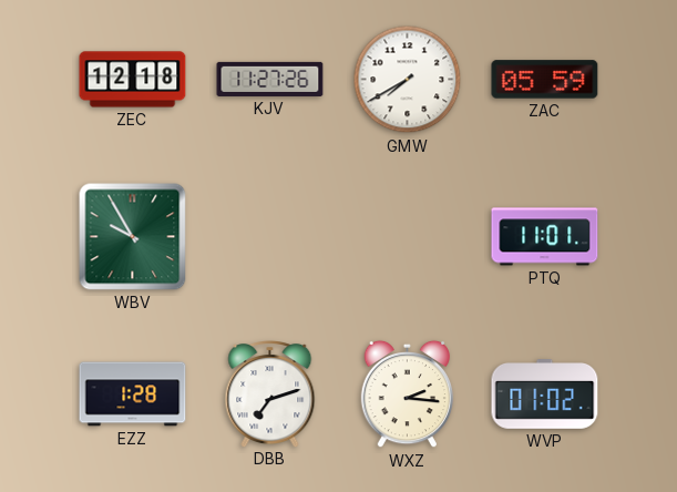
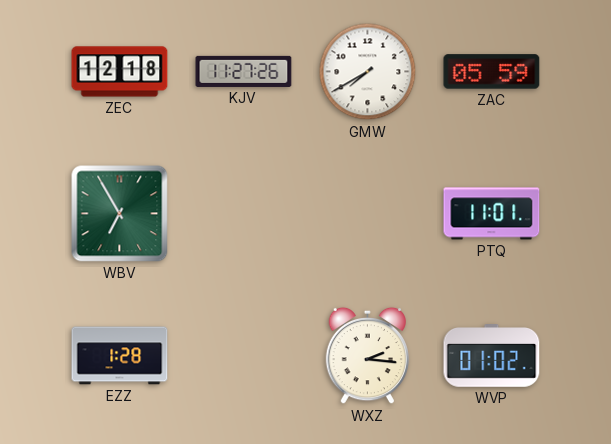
WBV: 9:55 -> 6:55 (120, 214)
DBB: 7:12 -> none (270, 394)
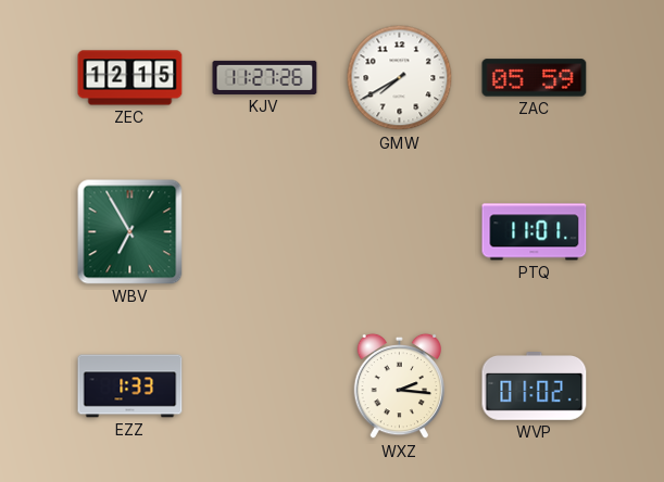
ZEC: 12:18 -> 12:15 (130, 78)
EZZ: 1:28 -> 1:33 (130, 386)
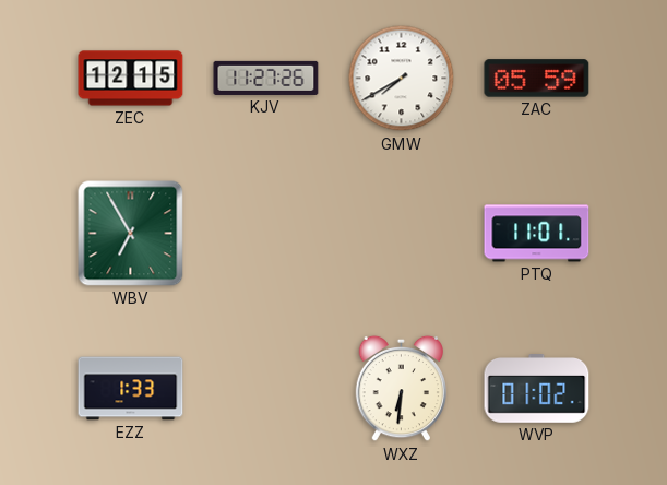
WXZ: 2:16 -> 6:31 (402, 389)
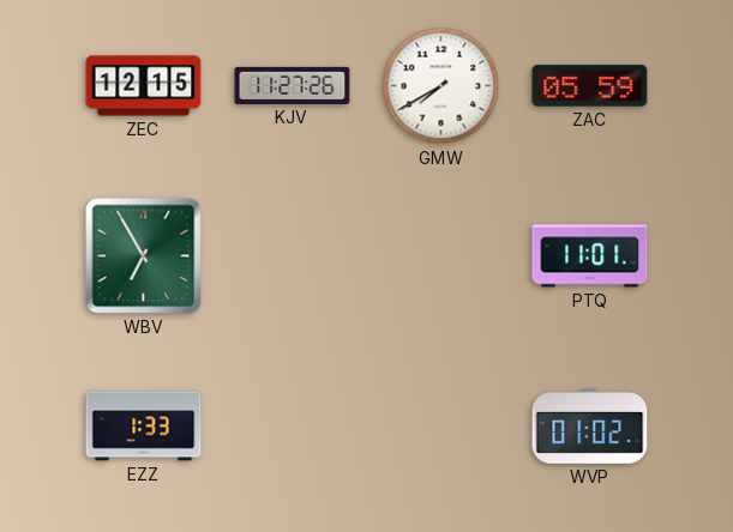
WXZ: 6:31 -> none (402, 389)
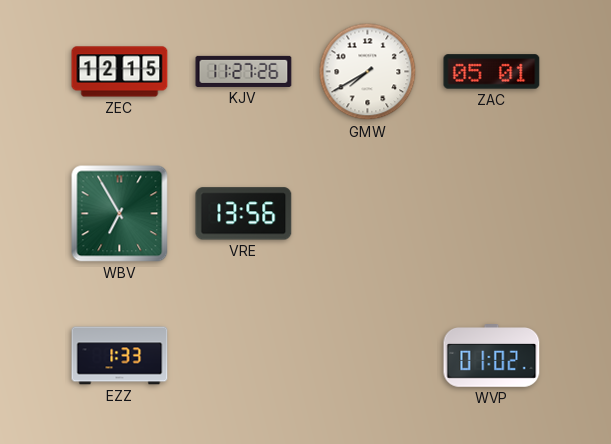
ZAC: 05:59 -> 05:01 (492, 72)
VRE: none -> 13:56 (244, 214)
PTQ: 11:01 -> none (590, 256)
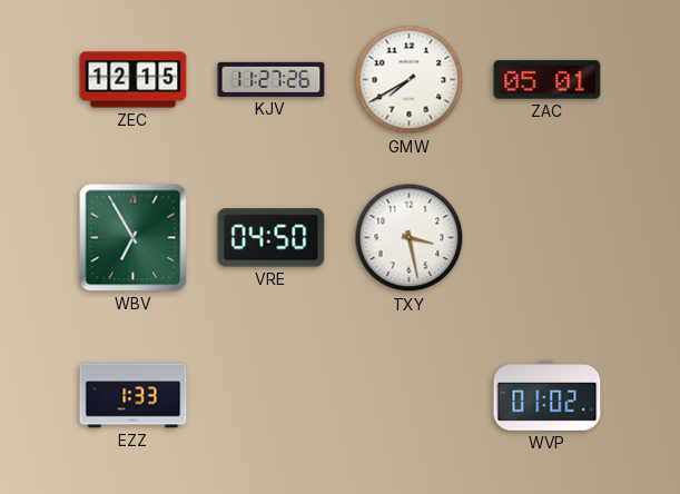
VRE: 13:56 -> 04:50 (272, 238)
TXY: none -> 3:28 (410, 238)
